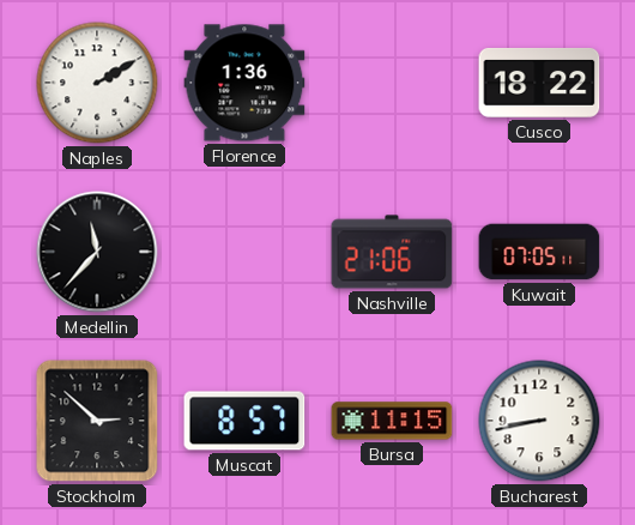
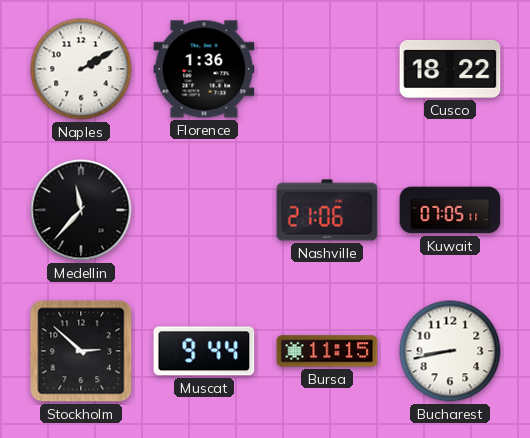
Muscat: 8:57 -> 9:44 (204, 351)
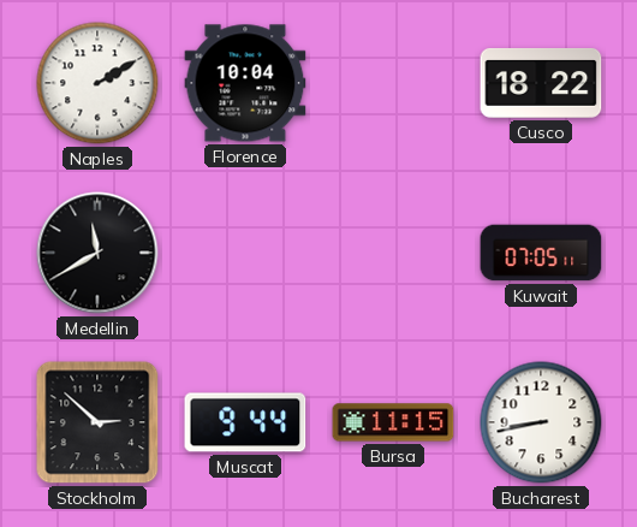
Florence: 1:36 -> 10:04 (245, 83)
Medellin: 11:37 -> 11:40 (97, 253)
Nashville: 21:06 -> none (327, 210)
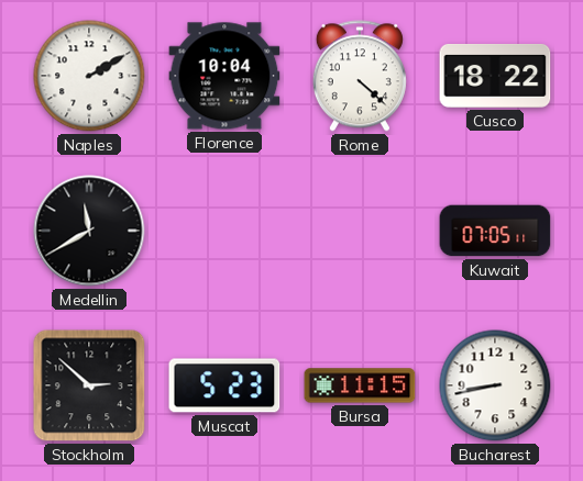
Rome: none -> 4:22 (360, 76)
Muscat: 9:44 -> 5:23 (224, 385)
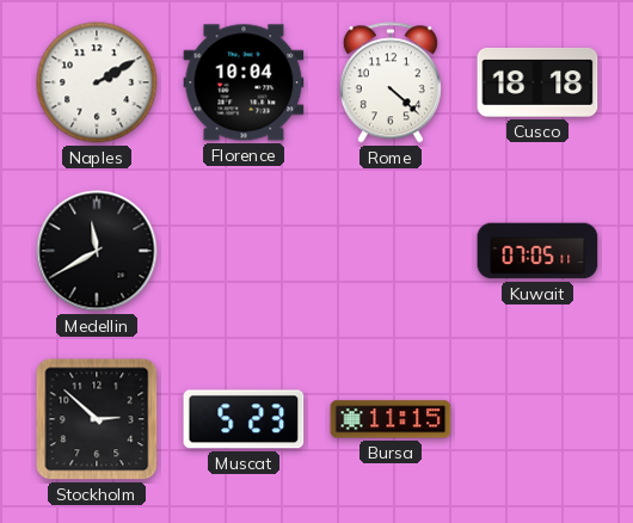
Cusco: 18:22 -> 18:18 (537, 84)
Bucharest: 8:43 -> none (495, 385)
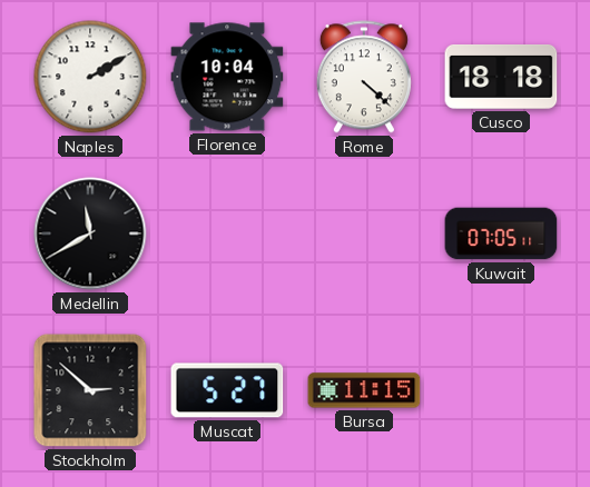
Muscat: 5:23 -> 5:27 (227, 390)
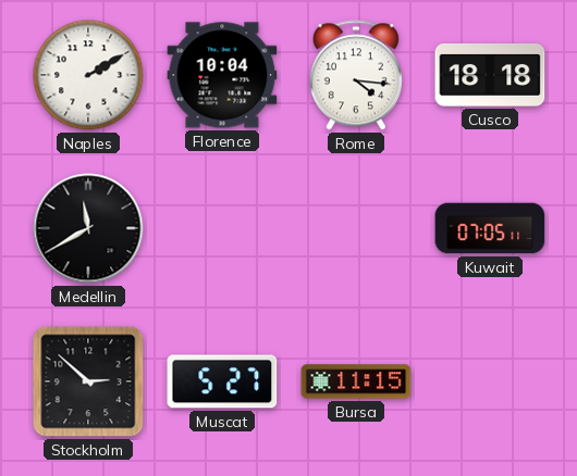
Rome: 4:22 -> 4:16 (356, 75)
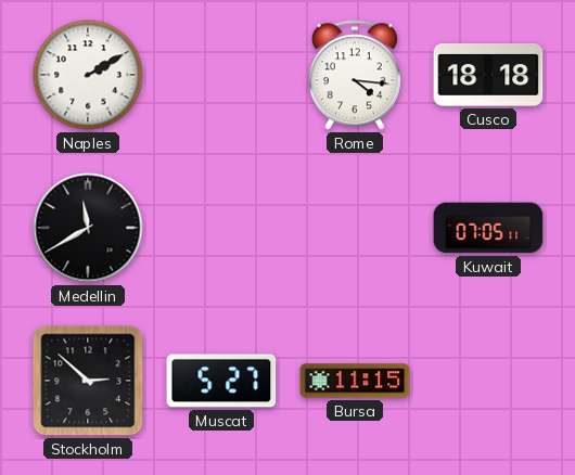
Florence: 10:04 -> none (222, 75)
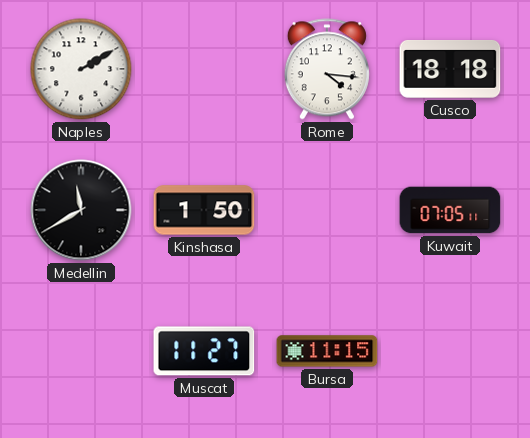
Kinshasa: none -> 1:50 (204, 210)
Stockholm: 2:52 -> none (88, 381)
Muscat: 5:27 -> 11:27 (204, 351)
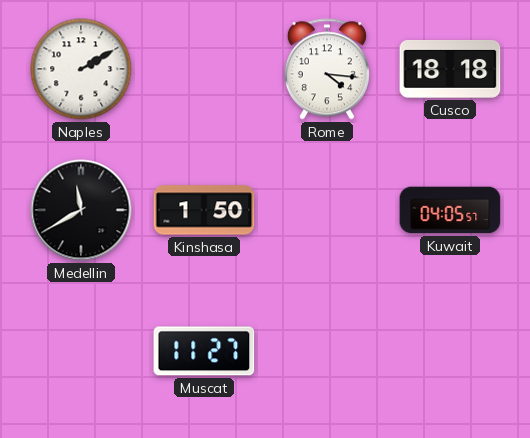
Kuwait: 07:05 -> 04:05 (450, 210)
Bursa: 11:15 -> none (327, 351)
